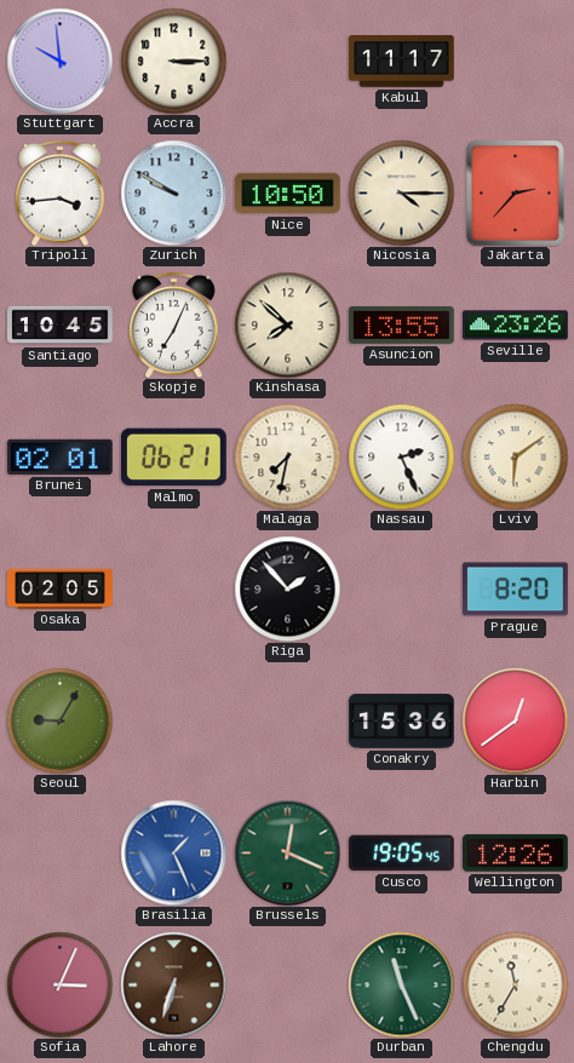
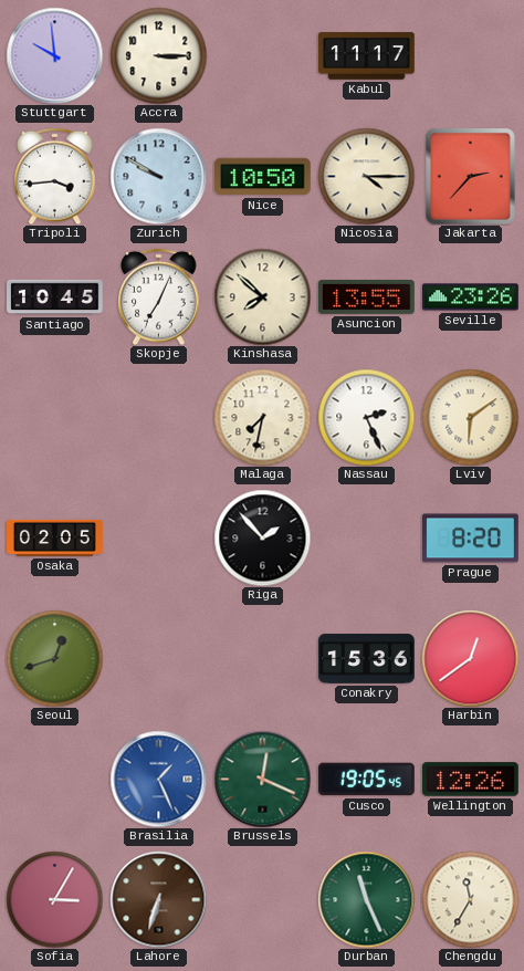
Brunei: 02:01 -> none (61, 456)
Malmo: 06:21 -> none (173, 458)
Seoul: 9:05 -> 12:42 (54, 658)
Sofia: 3:04 -> 3:05 (54, 899)
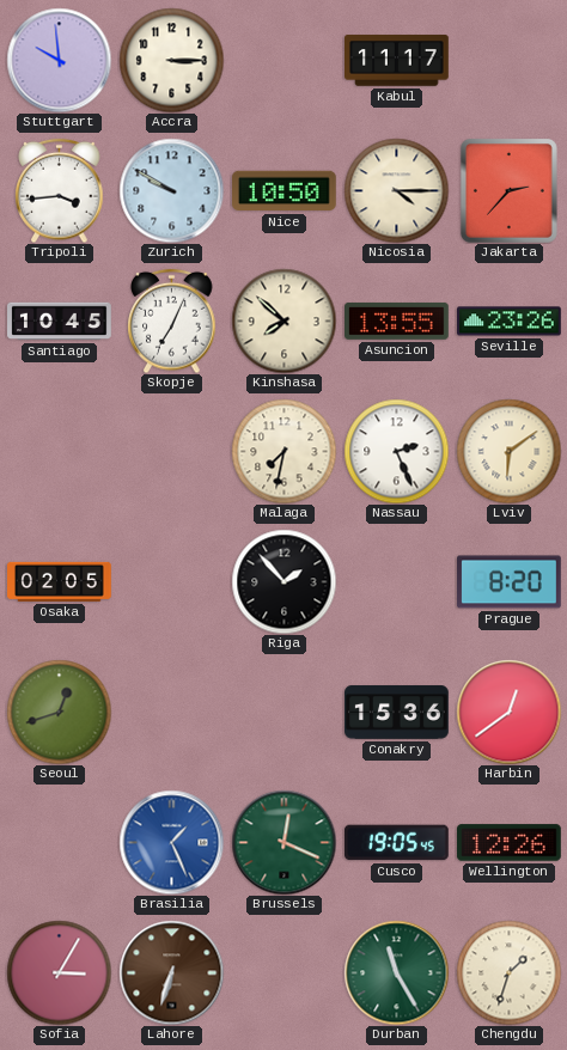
Durban: 11:26 -> 11:25 (396, 972)
Chengdu: 11:35 -> 1:33 (508, 972)
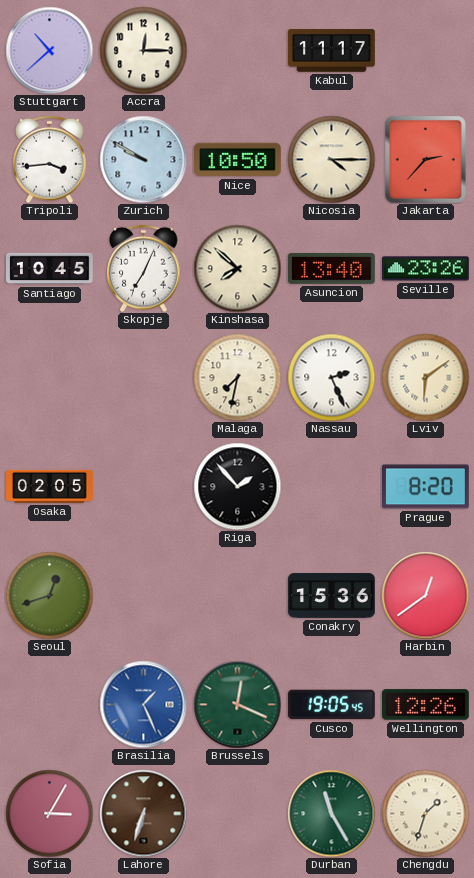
Stuttgart: 9:59 -> 10:38 (49, 50)
Accra: 3:15 -> 12:15 (143, 50)
Asuncion: 13:55 -> 13:40 (332, 269)
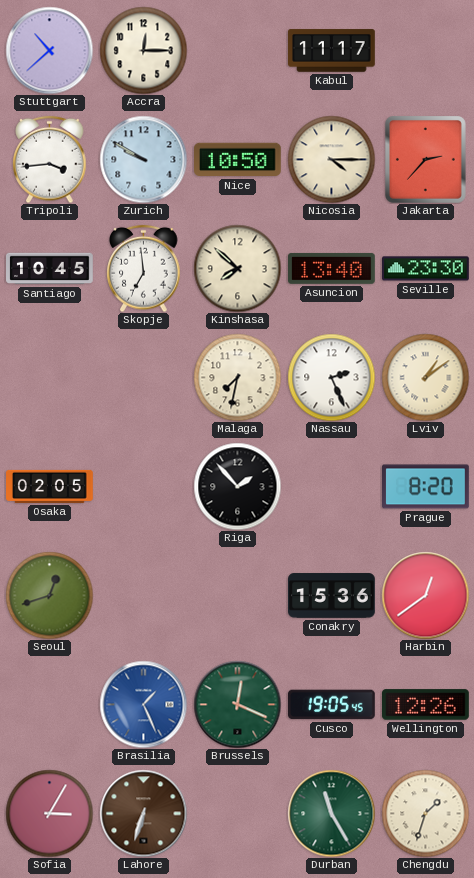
Skopje: 7:04 -> 6:59 (144, 268)
Seville: 23:26 -> 23:30 (426, 269)
Lviv: 6:09 -> 1:09 (425, 377)
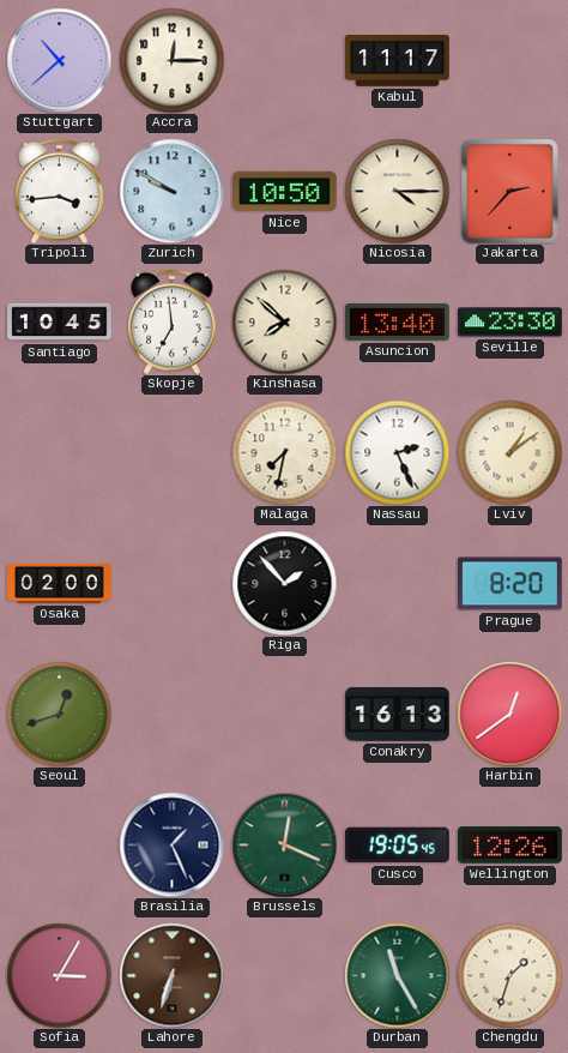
Osaka: 02:05 -> 02:00 (60, 583)
Conakry: 15:36 -> 16:13 (398, 715)
Brasilia dial: blue -> navy (171, 844)
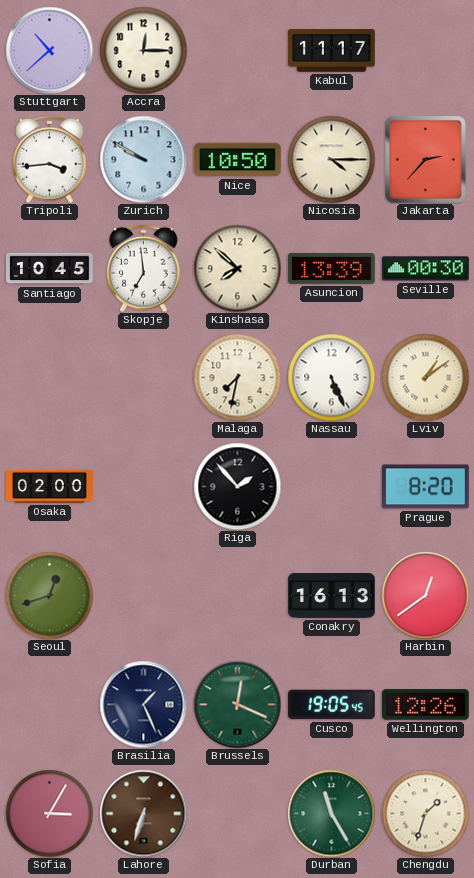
Asuncion: 13:40 -> 13:39 (332, 269)
Seville: 23:30 -> 00:30 (426, 269)
Nassau: 2:26 -> 5:26 (331, 377)
